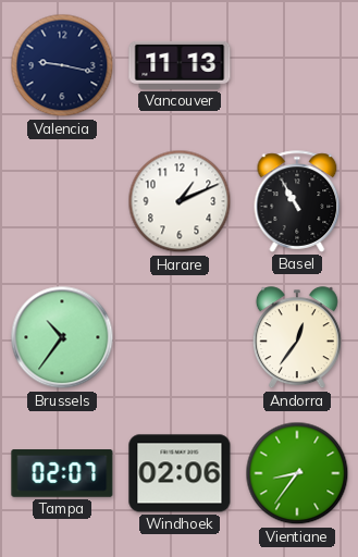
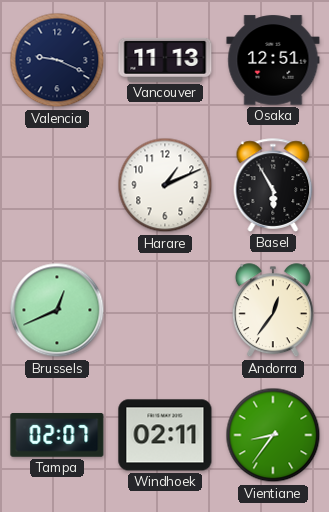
Valencia: 9:17 -> 9:19 (57, 60)
Osaka: none -> 12:51 (273, 60)
Basel: 10:55 -> 5:55 (273, 185)
Brussels: 10:36 -> 12:41 (57, 310)
Windhoek: 02:06 -> 02:11 (165, 435)
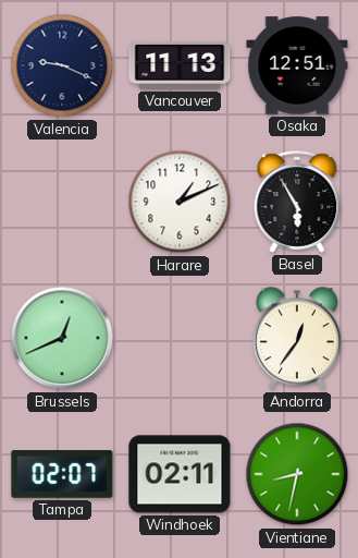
Vientiane: 8:36 -> 8:32 (297, 474)
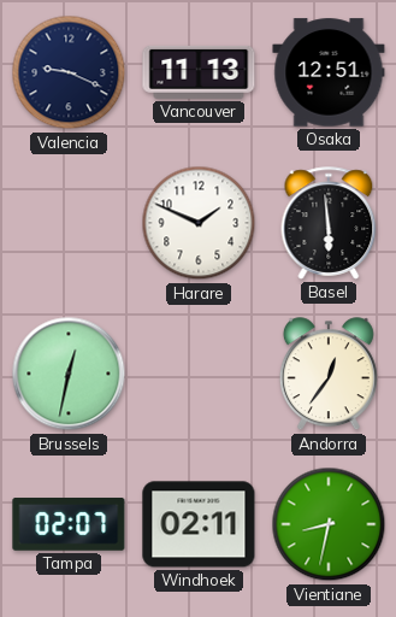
Harare: 1:11 -> 1:49 (199, 223)
Basel: 5:55 -> 5:59 (329, 223)
Brussels: 12:41 -> 12:32 (69, 374)
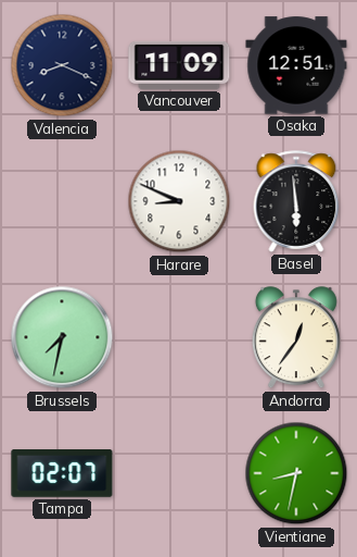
Valencia: 9:19 -> 8:19 (62, 65)
Vancouver: 11:13 -> 11:09 (179, 65)
Harare: 1:49 -> 8:49 (179, 201)
Brussels: 12:32 -> 7:32 (62, 337)
Windhoek: 02:11 -> none (199, 524)
